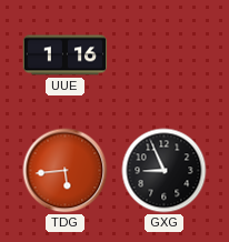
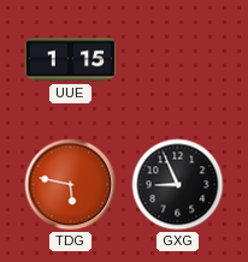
UUE: 1:16 -> 1:15 (71, 60)
TDG: 5:44 -> 5:47 (71, 185)
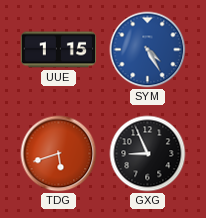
SYM: none -> 4:25 (148, 50)
TDG: 5:47 -> 5:42 (59, 154)
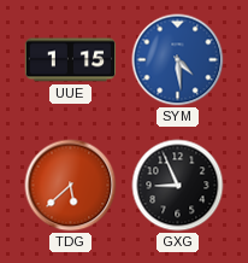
SYM: 4:25 -> 4:29 (178, 60)
TDG: 5:42 -> 5:38 (71, 186)
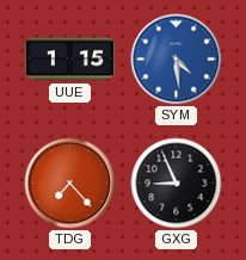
TDG: 5:38 -> 7:23 (70, 184)
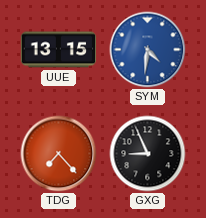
UUE: 1:15 -> 13:15 (59, 50)
SYM: 4:29 -> 4:31 (148, 50)
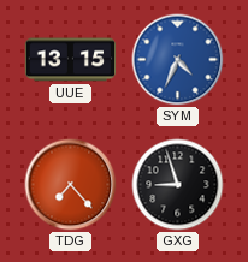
SYM: 4:31 -> 4:34 (178, 60)
GXG: 8:56 -> 8:57 (178, 185)
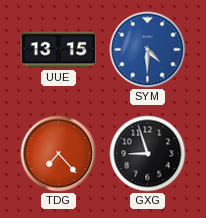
SYM: 4:34 -> 4:30 (148, 50)
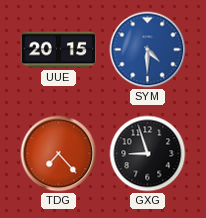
UUE: 13:15 -> 20:15 (59, 50)
